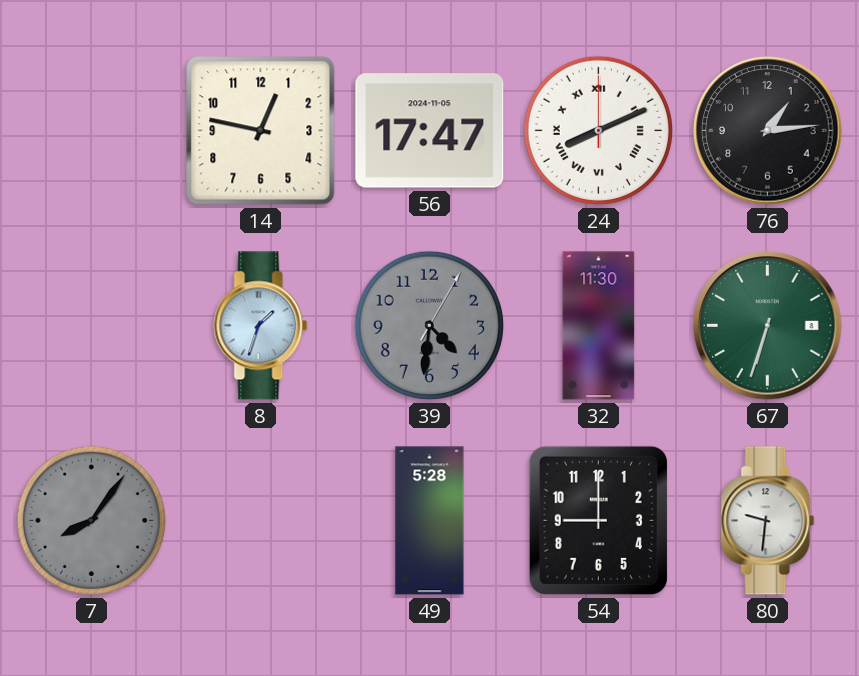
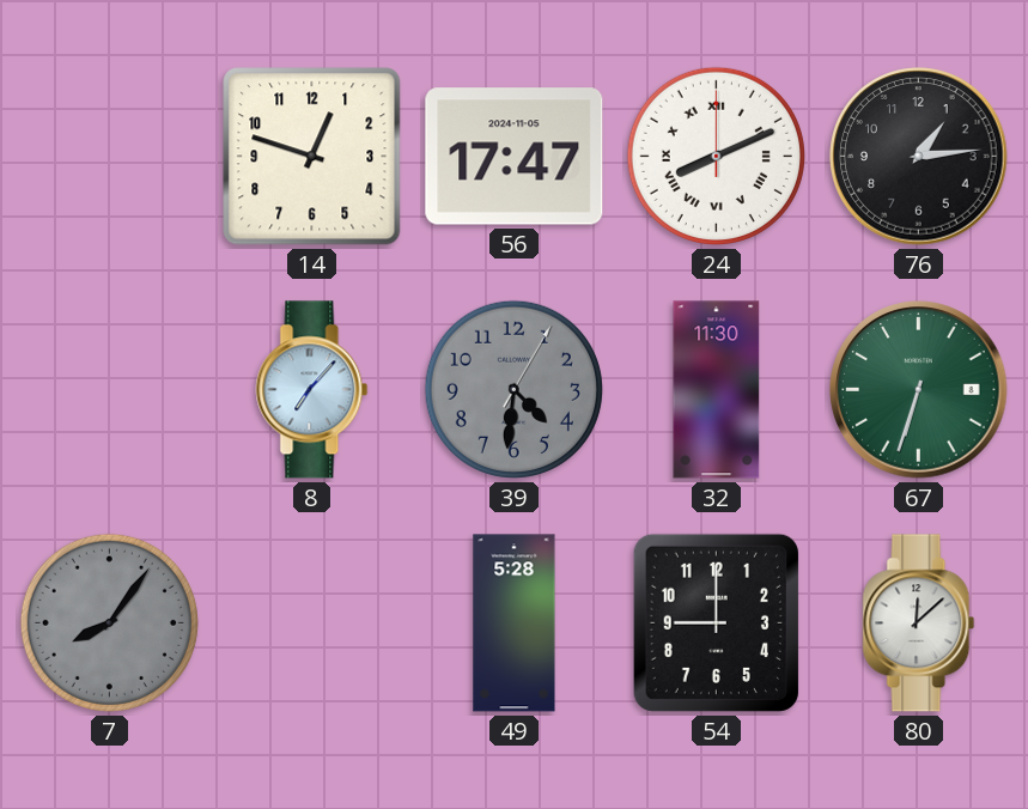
14: 12:47 -> 12:48 (312, 157)
8: 1:33 -> 7:07 (312, 390)
80: 9:31 -> 12:08 (919, 624)
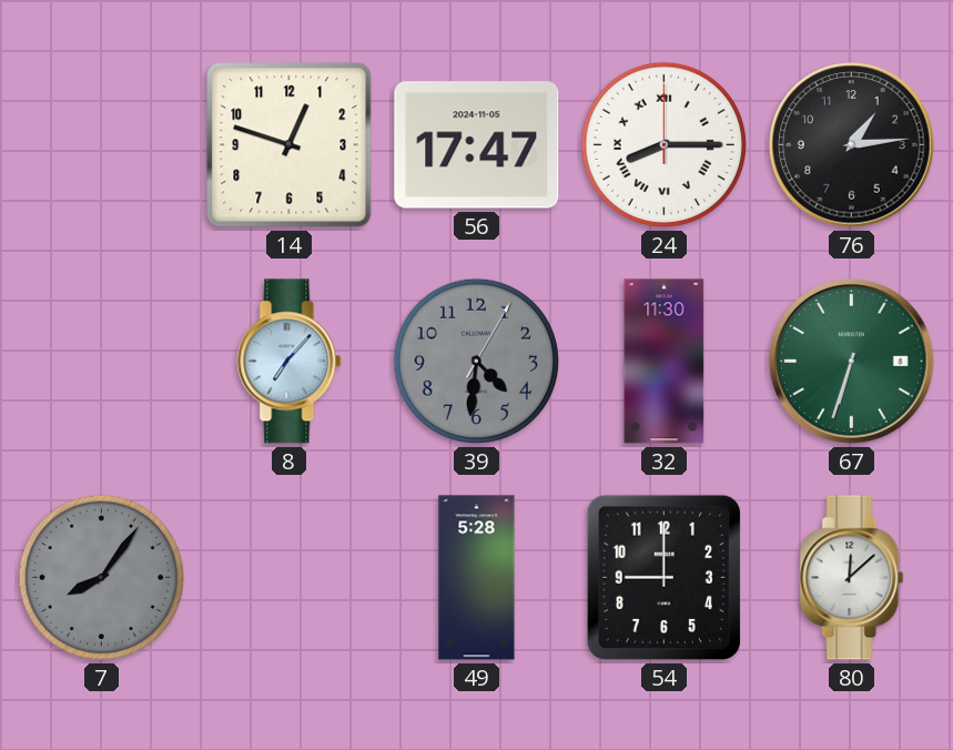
24: 8:11 -> 8:15 (663, 144)
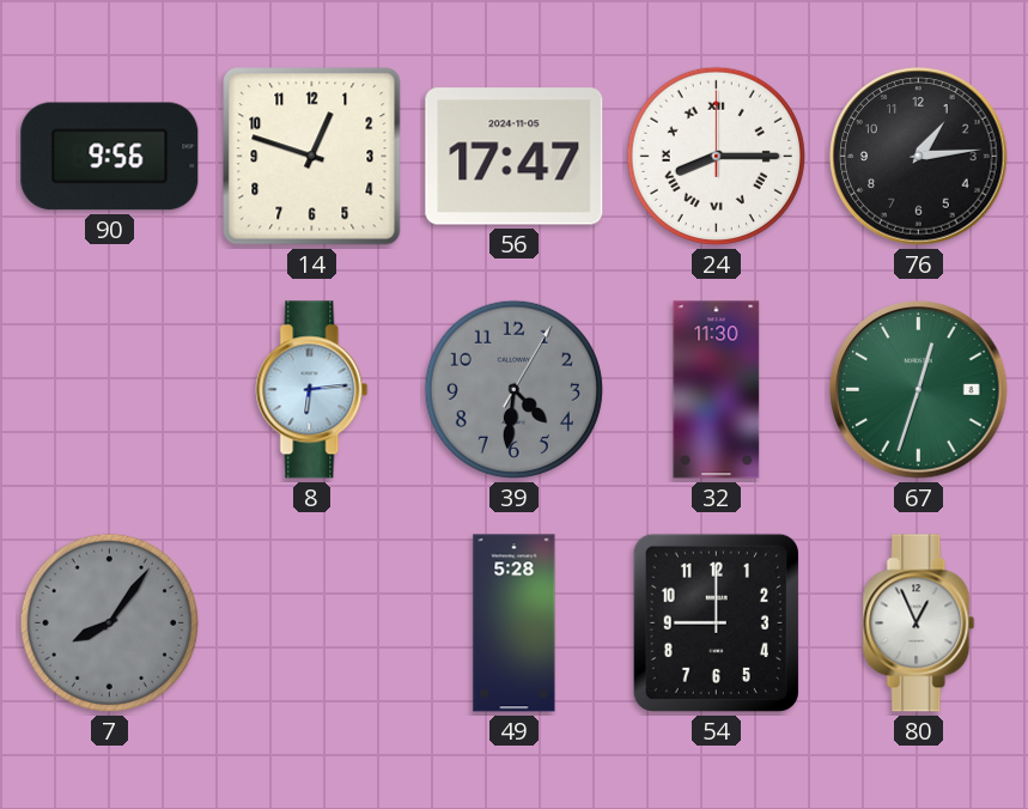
90: none -> 9:56 (110, 157)
8: 7:07 -> 6:14 (312, 390)
67: 6:33 -> 12:33 (919, 390)
80: 12:08 -> 12:56 (919, 624)
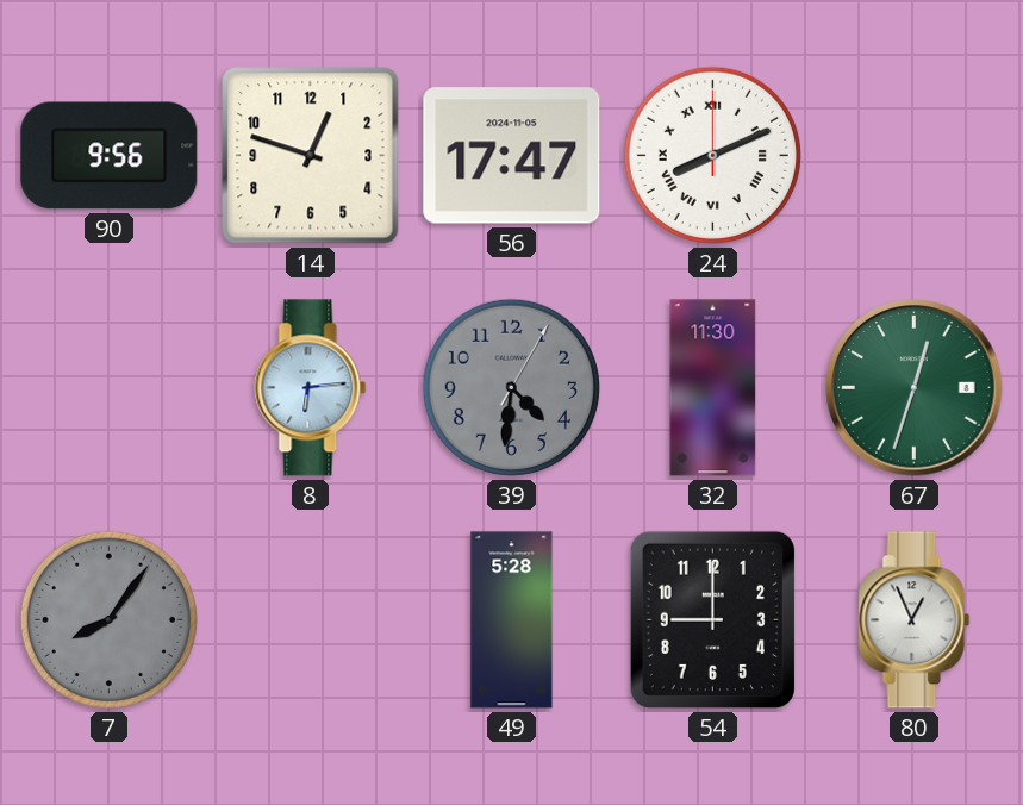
24: 8:15 -> 8:11 (712, 155)
76: 1:14 -> none (919, 157)
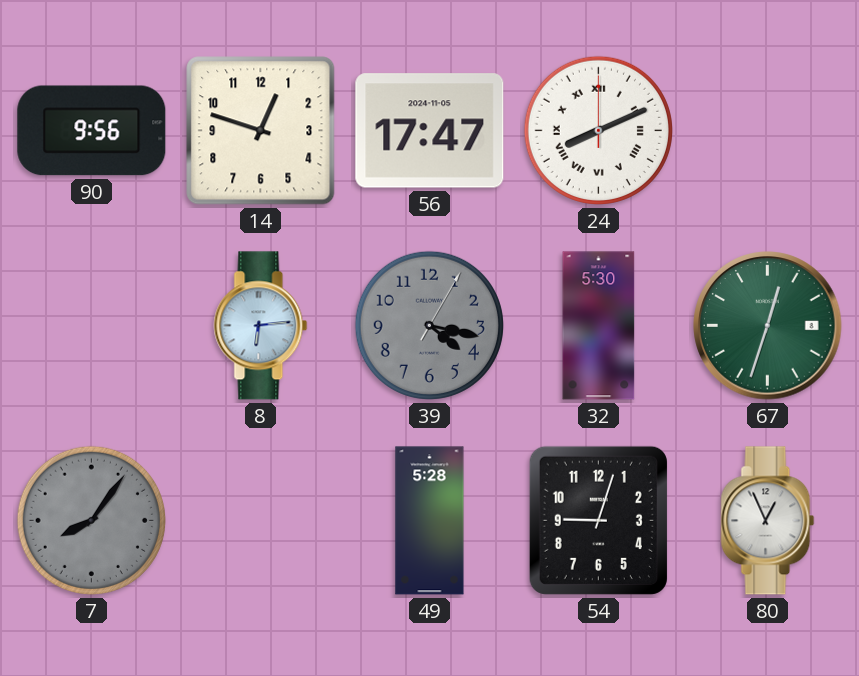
39: 4:31 -> 4:17 (429, 325)
32: 11:30 -> 5:30 (599, 326)
54: 9:00 -> 9:03 (598, 520)
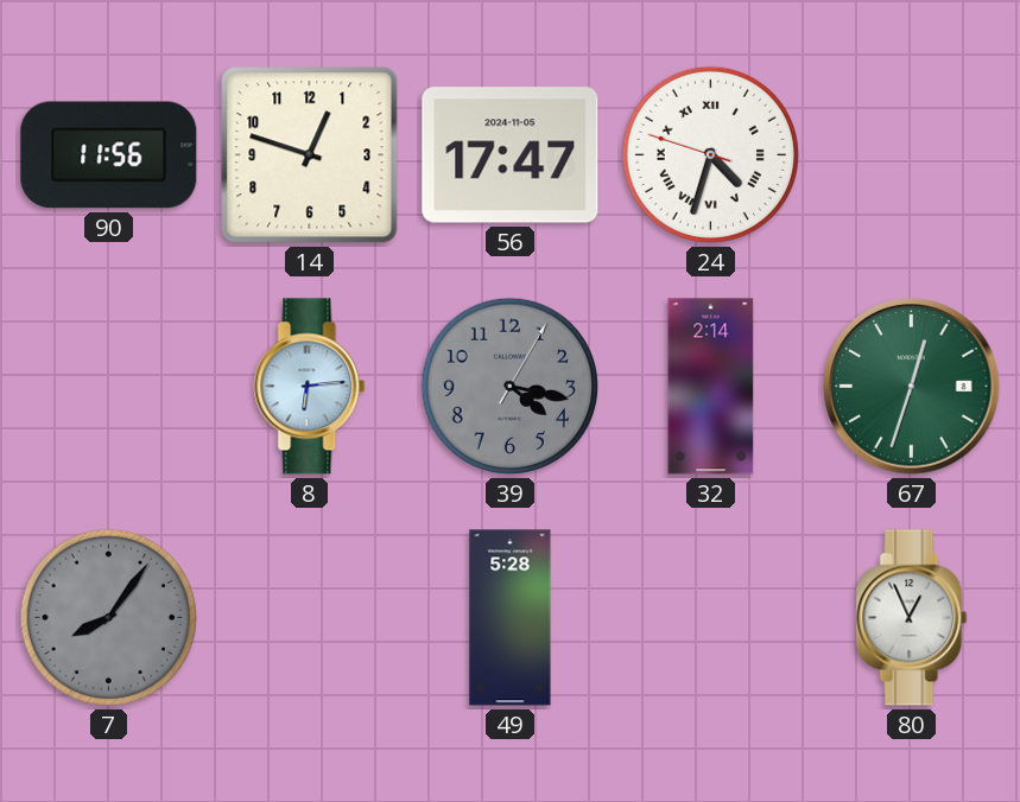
90: 9:56 -> 11:56 (109, 155)
24: 8:11 -> 4:32 (710, 154)
32: 5:30 -> 2:14 (711, 387)
54: 9:03 -> none (598, 520)
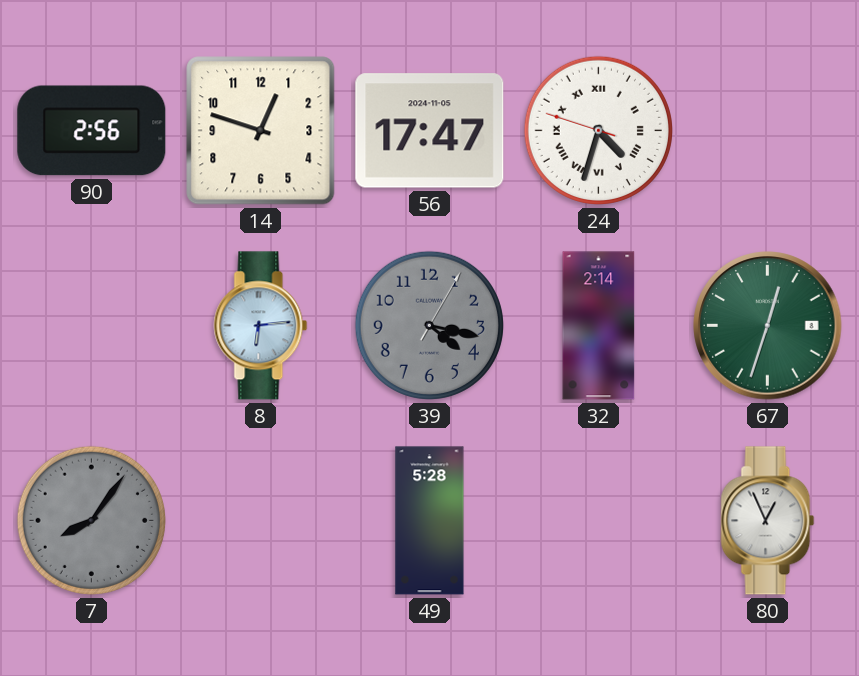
90: 11:56 -> 2:56 (92, 131)
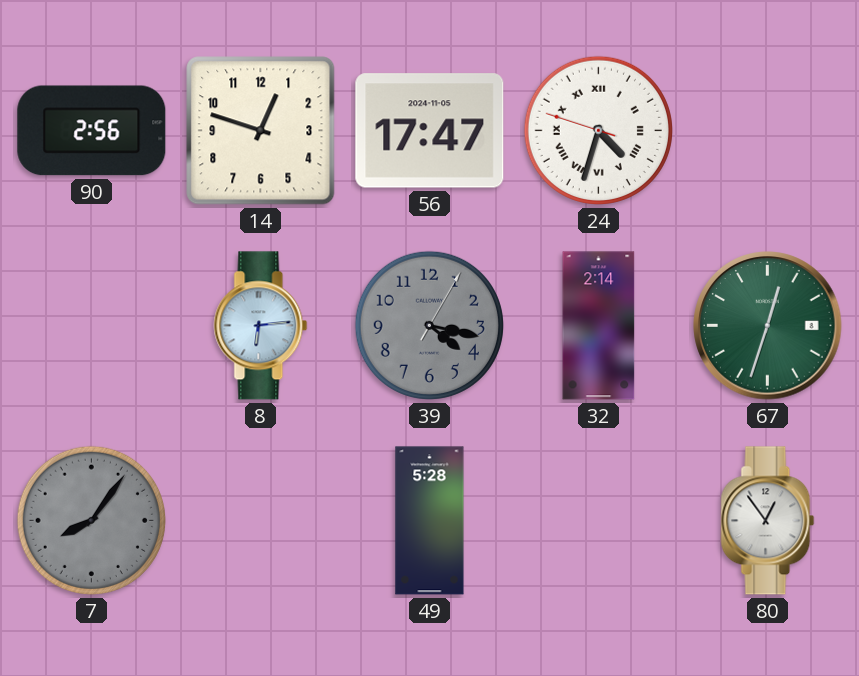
80: 12:56 -> 12:54 (768, 521)
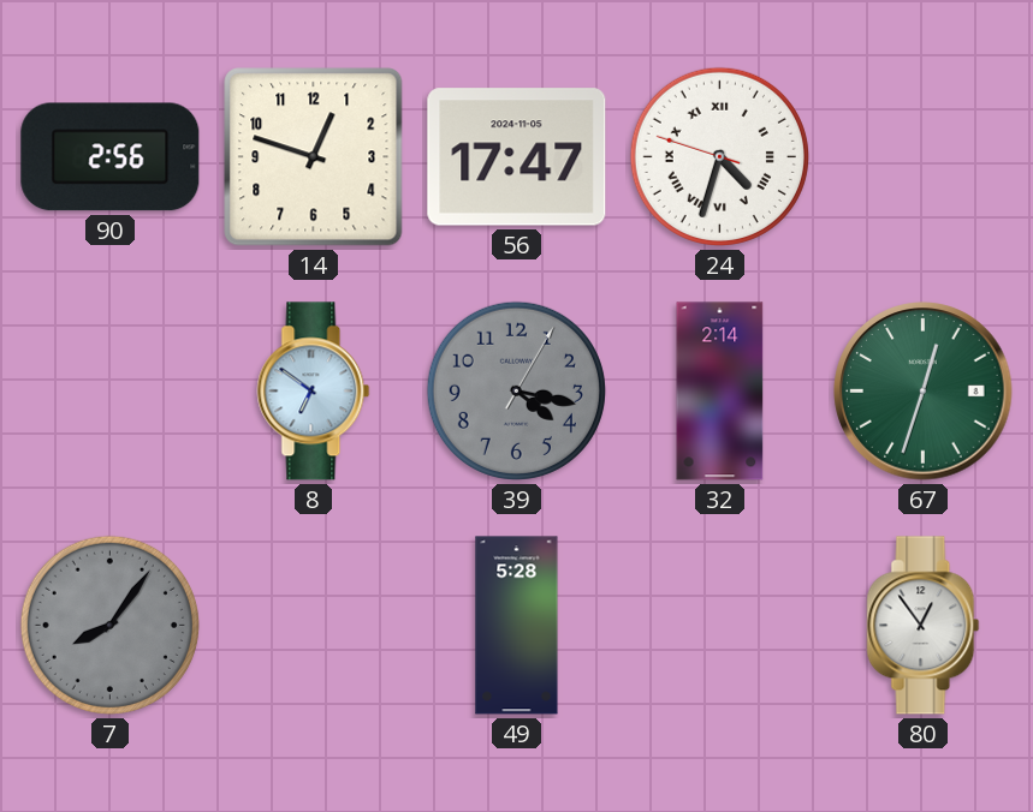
8: 6:14 -> 6:51 (314, 392)
